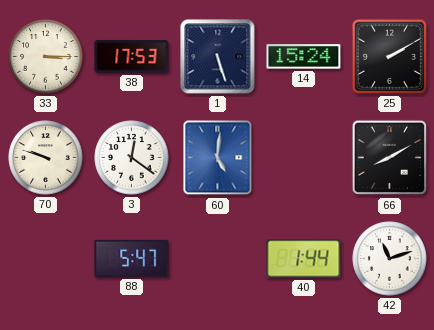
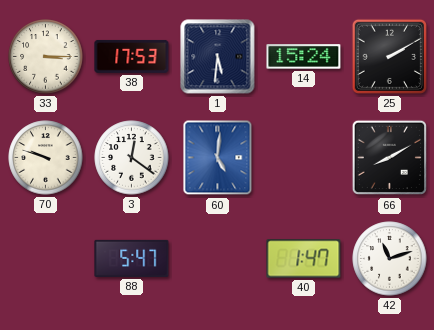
1: 5:27 -> 5:31 (218, 57)
40: 1:44 -> 1:47 (304, 259)
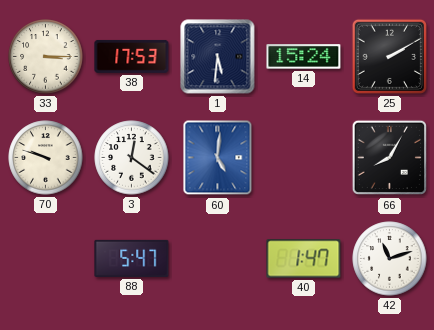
66: 8:10 -> 8:05 (390, 158)
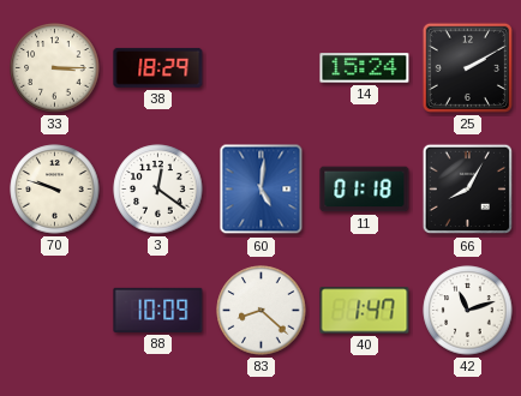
38: 17:53 -> 18:29 (158, 67)
1: 5:31 -> none (218, 57)
11: none -> 01:18 (365, 190)
88: 5:47 -> 10:09 (158, 310)
83: none -> 8:22 (262, 311)
